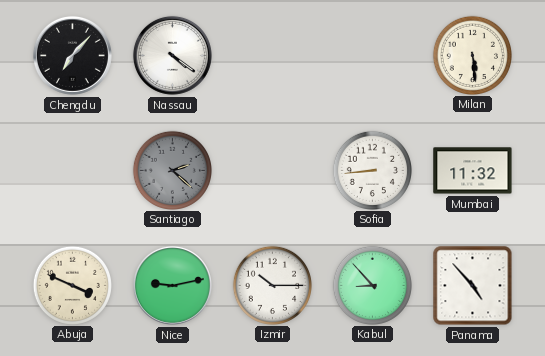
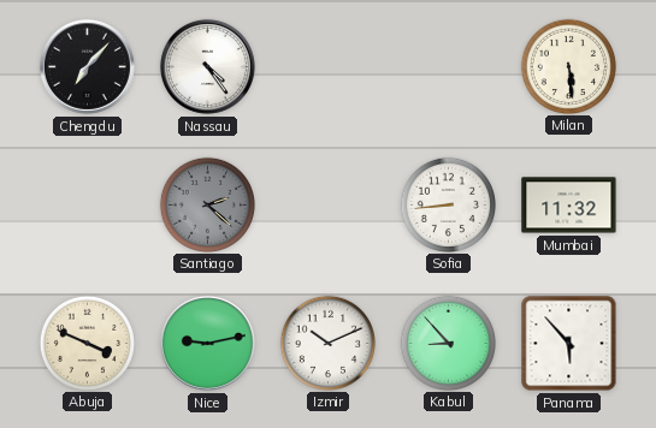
Nassau: 4:21 -> 4:24 (207, 66)
Izmir: 10:15 -> 10:11 (327, 343)
Panama: 4:53 -> 5:53 (569, 344)
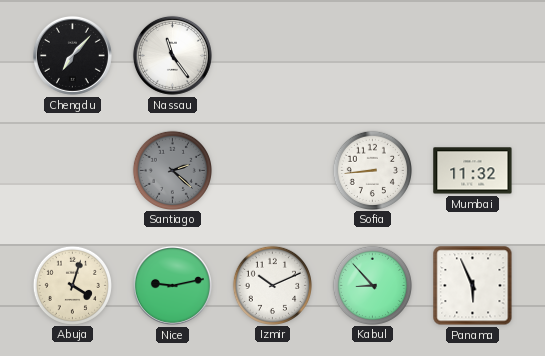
Nassau: 4:24 -> 11:24 (172, 55)
Milan: 5:29 -> none (568, 66)
Abuja: 3:49 -> 4:03 (72, 285)
Panama: 5:53 -> 5:56 (473, 286)
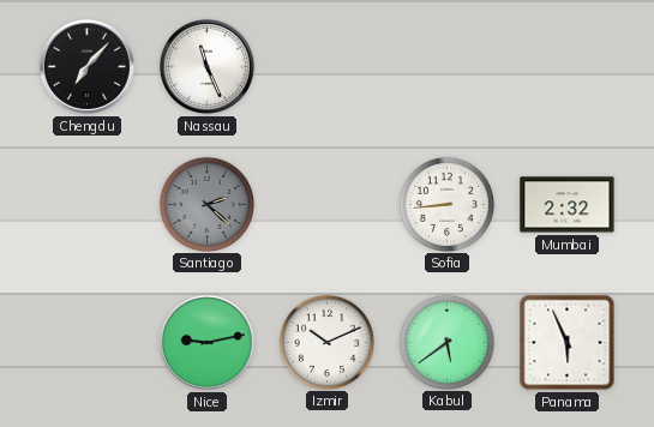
Nassau: 11:24 -> 11:26 (206, 66)
Mumbai: 11:32 -> 2:32 (568, 205)
Abuja: 4:03 -> none (72, 285)
Kabul: 8:53 -> 5:39 (446, 342)
